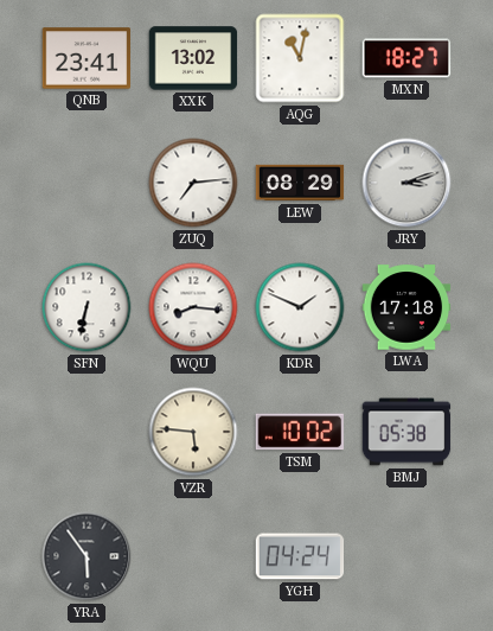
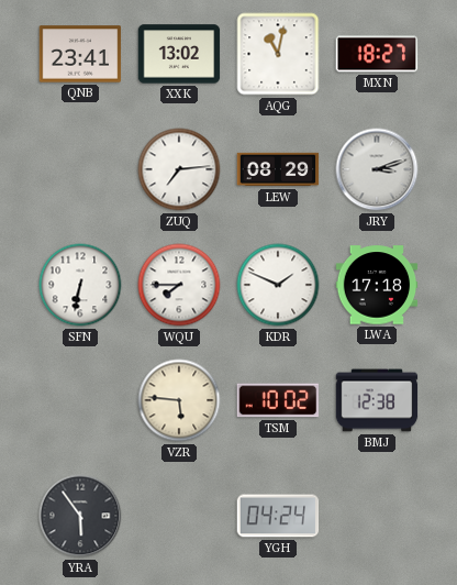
WQU: 8:16 -> 7:45 (179, 285)
BMJ: 05:38 -> 12:38 (377, 400)
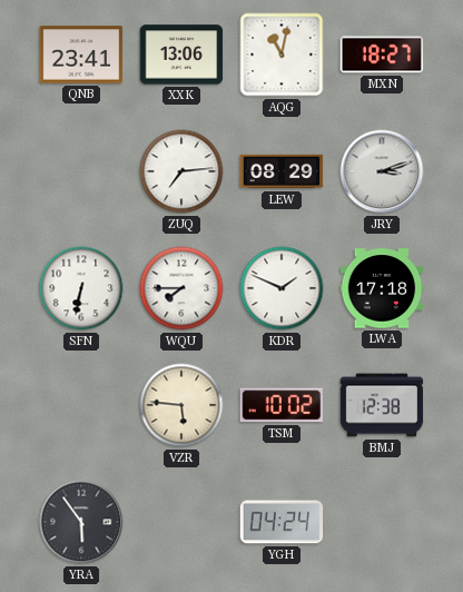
XXK: 13:02 -> 13:06 (181, 55)
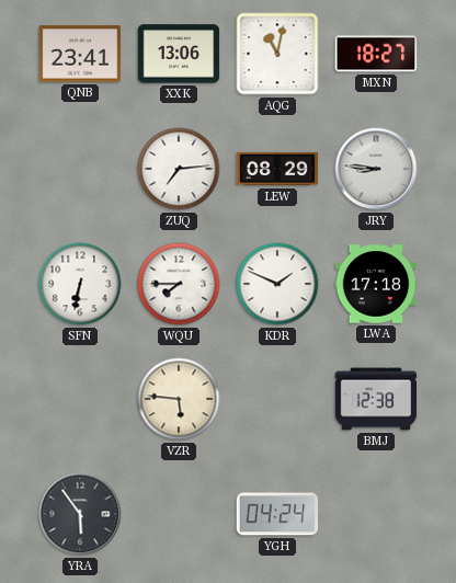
JRY: 3:12 -> 8:46 (376, 169)
TSM: 10:02 -> none (282, 405)
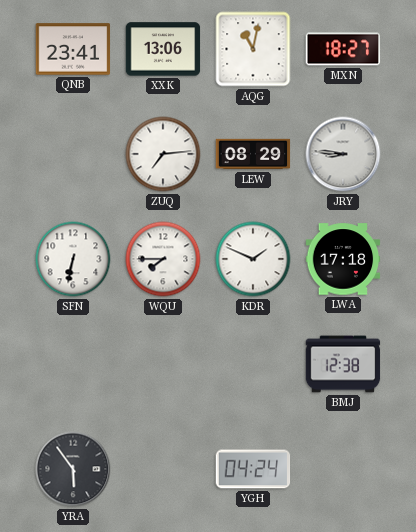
VZR: 5:46 -> none (179, 399)
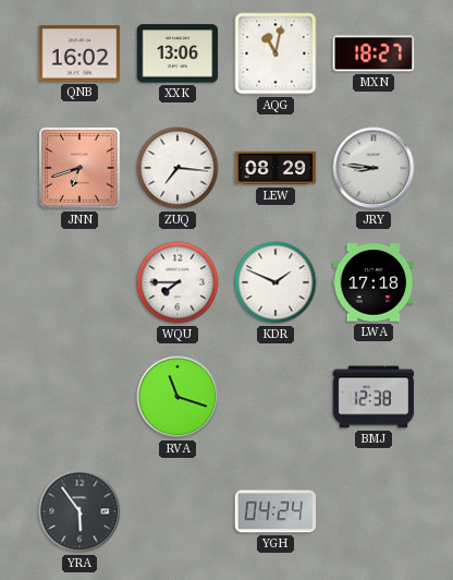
QNB: 23:41 -> 16:02 (79, 53)
JNN: none -> 6:42 (79, 168)
ZUQ: 7:14 -> 7:16 (177, 168)
SFN: 6:32 -> none (73, 259)
RVA: none -> 11:18 (177, 397)
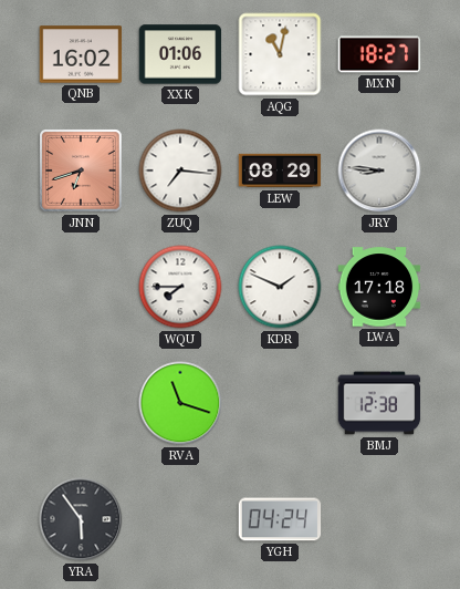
XXK: 13:06 -> 01:06 (180, 54)
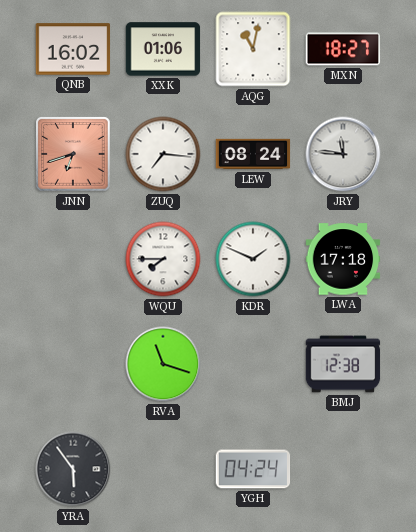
LEW: 08:29 -> 08:24 (253, 154)
JRY: 8:46 -> 11:46 (343, 154)
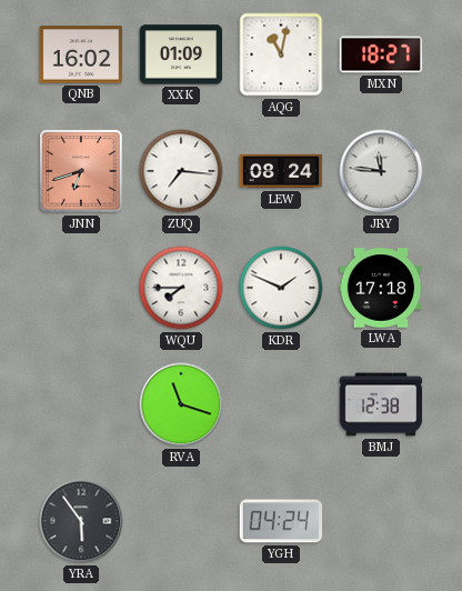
XXK: 01:06 -> 01:09 (181, 54)
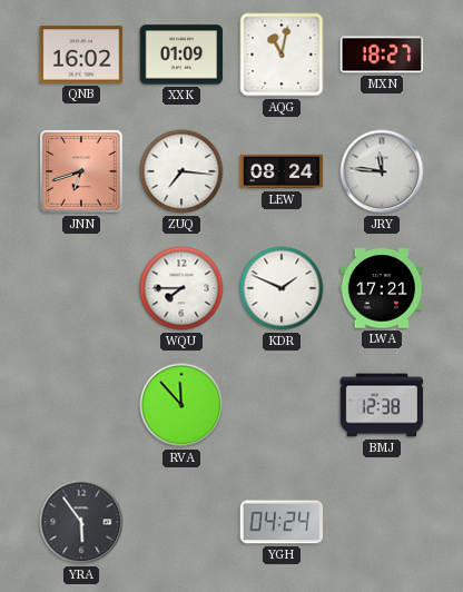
LWA: 17:18 -> 17:21 (382, 288)
RVA: 11:18 -> 11:53 (181, 405)
